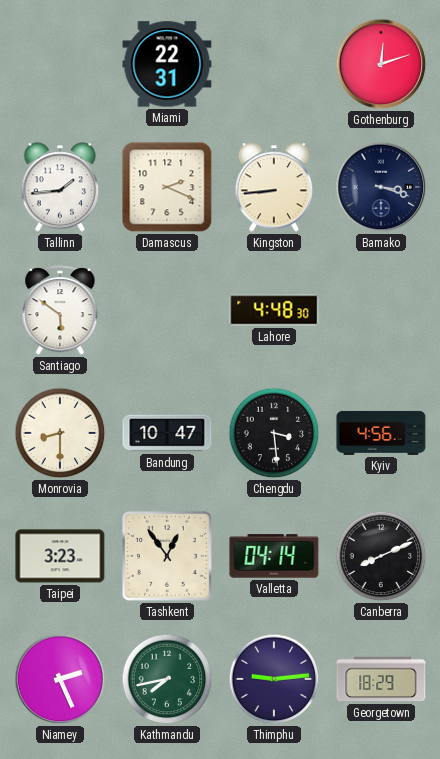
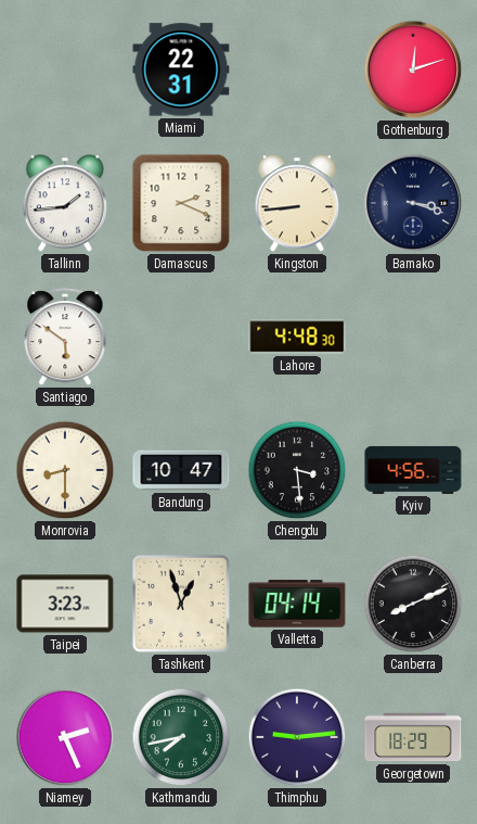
Tashkent: 12:54 -> 12:57 (181, 604)
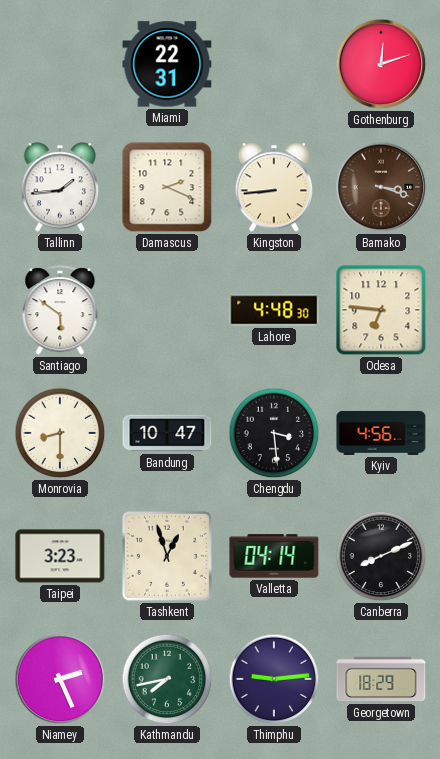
Bamako dial: navy -> brown (381, 187)
Odesa: none -> 6:46 (381, 310)
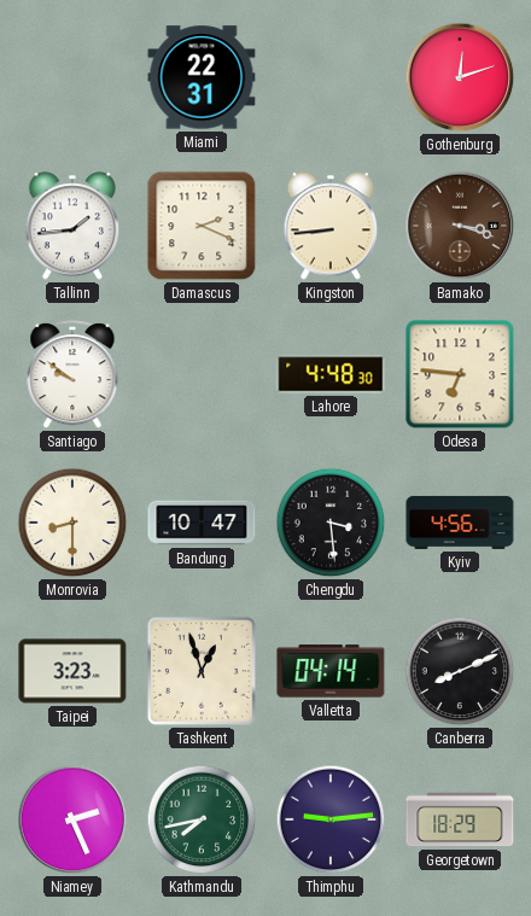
Santiago: 5:51 -> 9:51 (72, 375)
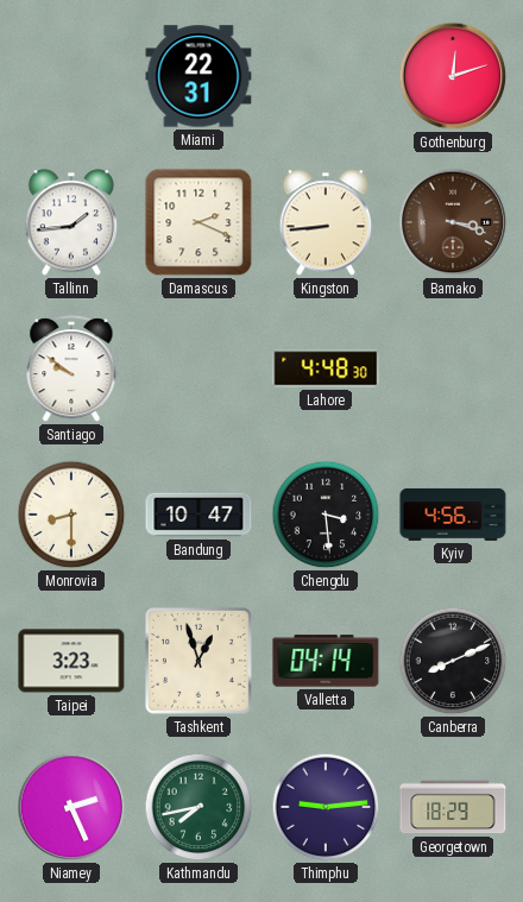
Odesa: 6:46 -> none (460, 374)
